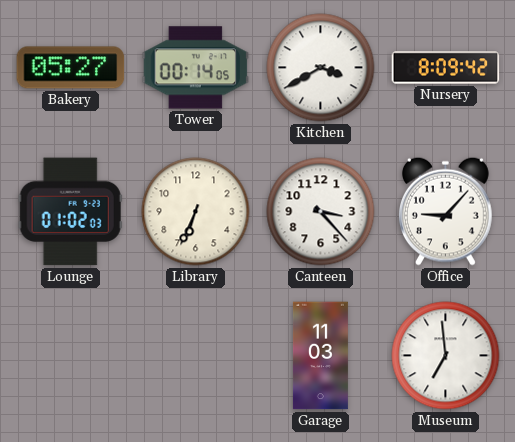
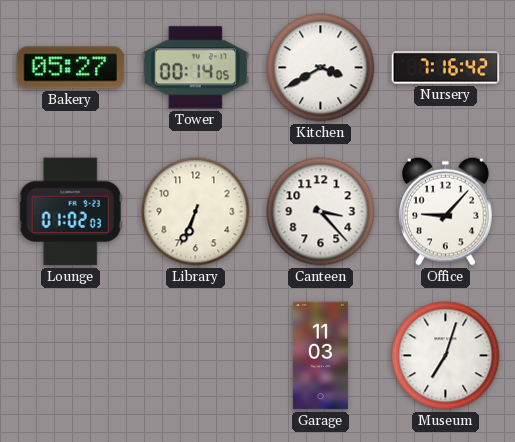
Nursery: 8:09 -> 7:16 (446, 68)
Museum: 6:59 -> 7:03 (446, 356)
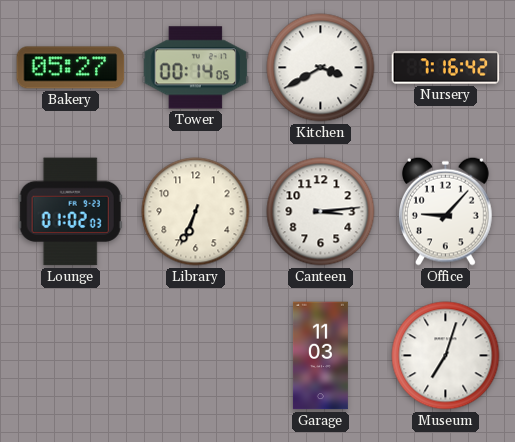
Canteen: 3:23 -> 3:14 (321, 212)
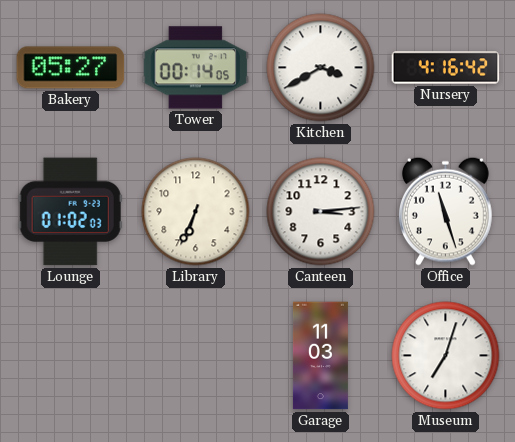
Nursery: 7:16 -> 4:16 (446, 68)
Office: 9:07 -> 11:27 (445, 211)
